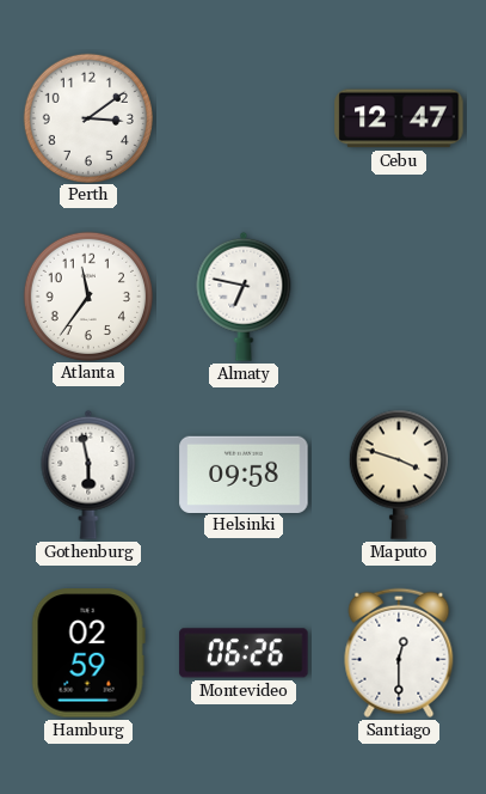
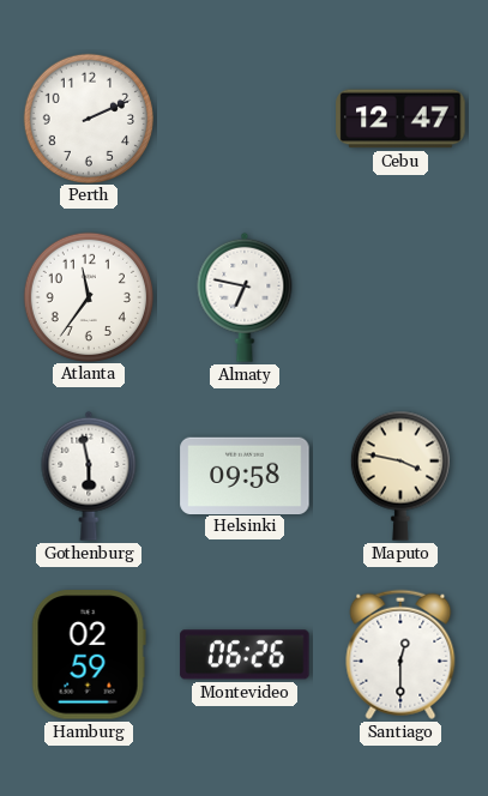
Perth: 3:09 -> 2:11 (88, 117)
Maputo: 3:48 -> 3:47 (400, 476)
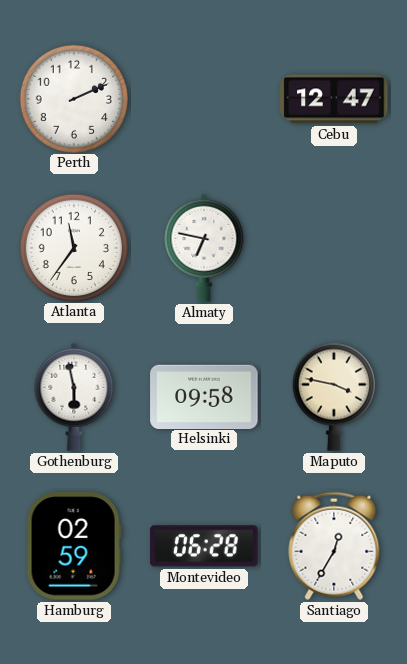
Montevideo: 06:26 -> 06:28 (204, 546)
Santiago: 12:30 -> 12:35 (334, 546)
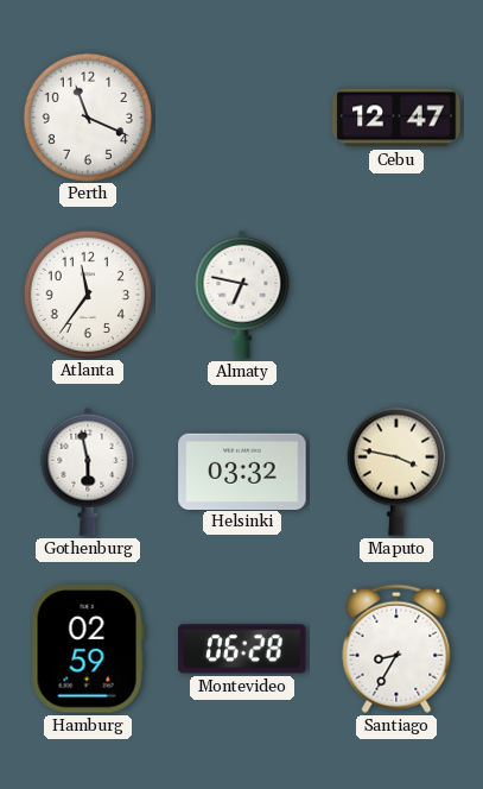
Perth: 2:11 -> 11:19 (87, 116)
Helsinki: 09:58 -> 03:32 (242, 471)
Santiago: 12:35 -> 8:35 (396, 649)
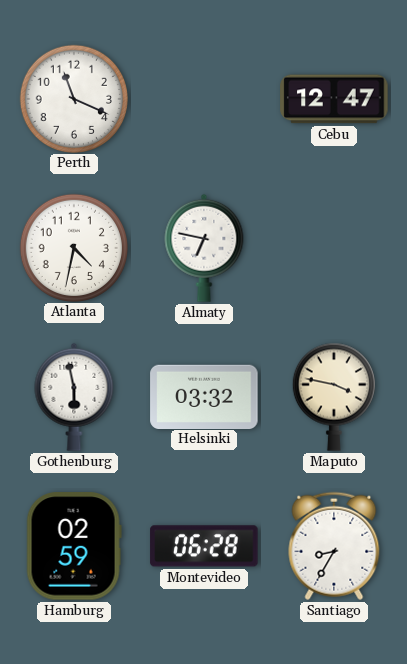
Atlanta: 11:36 -> 4:32 (73, 247)
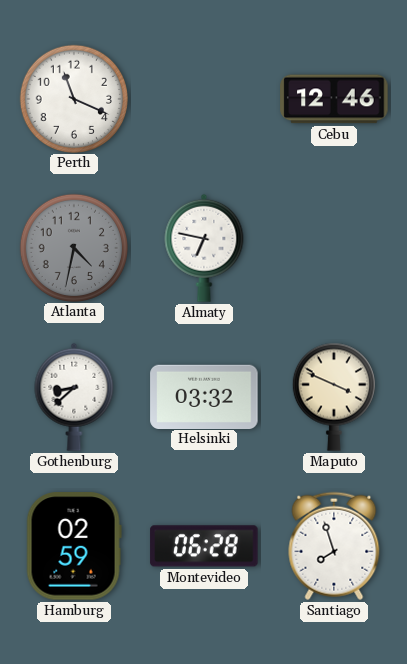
Cebu: 12:47 -> 12:46 (334, 99)
Atlanta dial: white -> grey (73, 247)
Gothenburg: 5:58 -> 8:38 (74, 397)
Maputo: 3:47 -> 3:49 (334, 397)
Santiago: 8:35 -> 7:57 (334, 546)
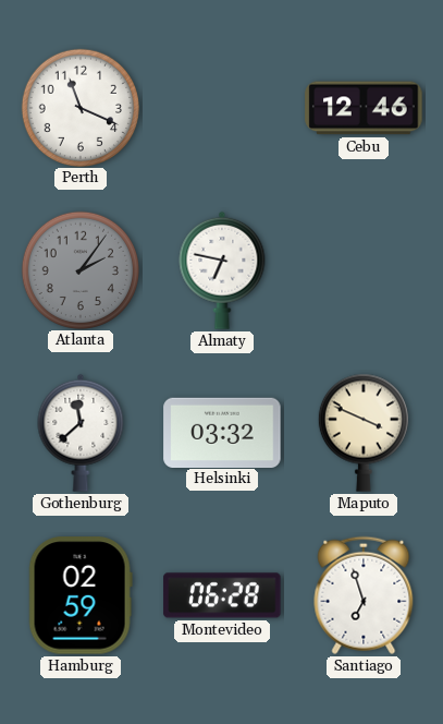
Atlanta: 4:32 -> 2:06 (79, 269)
Gothenburg: 8:38 -> 11:38 (81, 433)
Santiago: 7:57 -> 6:57 (364, 595)
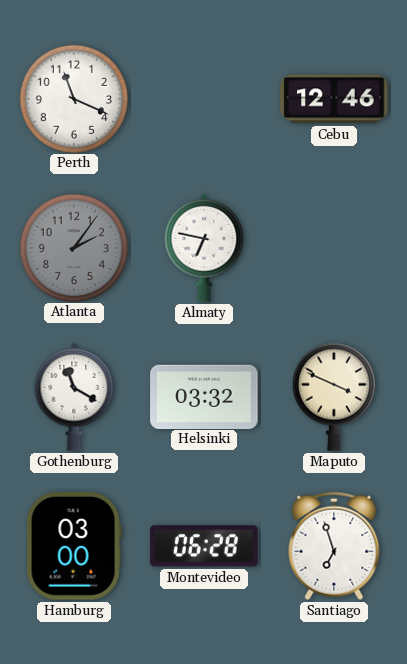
Gothenburg: 11:38 -> 11:20 (74, 397)
Hamburg: 02:59 -> 03:00 (74, 546)
